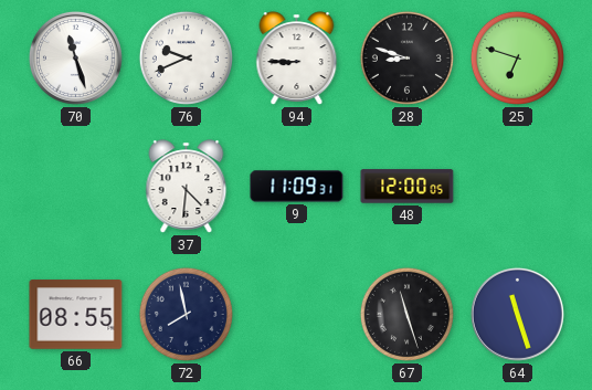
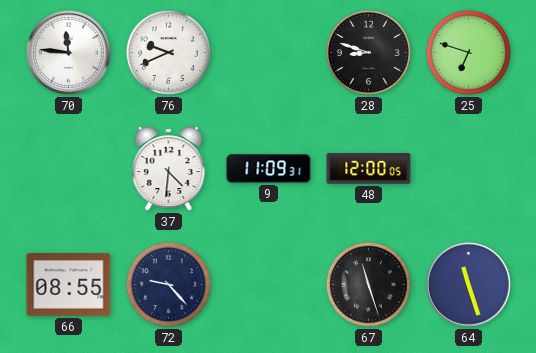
70: 11:27 -> 11:46 (68, 52)
94: 8:45 -> none (297, 59)
72: 7:58 -> 9:23 (168, 284)
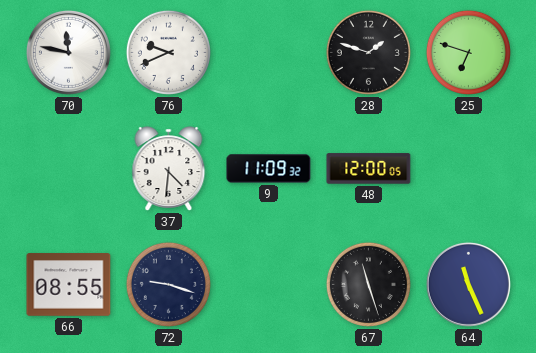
70: 11:46 -> 11:47 (68, 52)
28: 8:48 -> 1:48 (368, 52)
9: 11:09:31 -> 11:09:32 (269, 169)
72: 9:23 -> 9:18 (168, 284)
64: 11:27 -> 11:26 (468, 284)
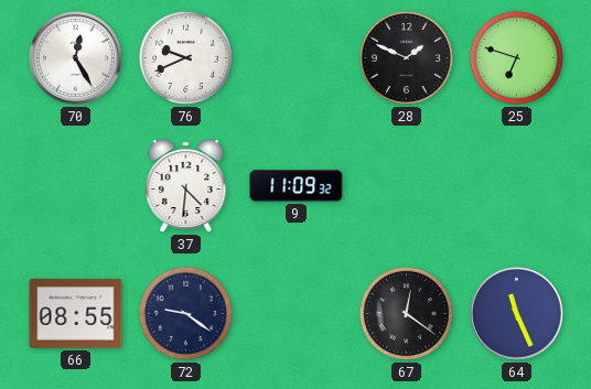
70: 11:47 -> 12:25 (75, 57)
28: 1:48 -> 1:49 (406, 57)
48: 12:00 -> none (369, 169)
72: 9:18 -> 9:21 (185, 313)
67: 11:27 -> 12:21 (406, 313)
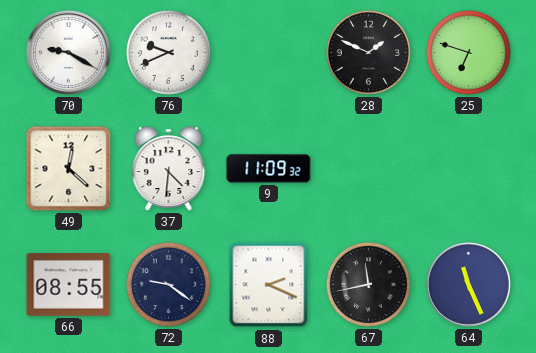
70: 12:25 -> 9:20 (68, 52)
49: none -> 12:22 (69, 169)
88: none -> 2:19 (269, 285)
67: 12:21 -> 11:43 (368, 284)
